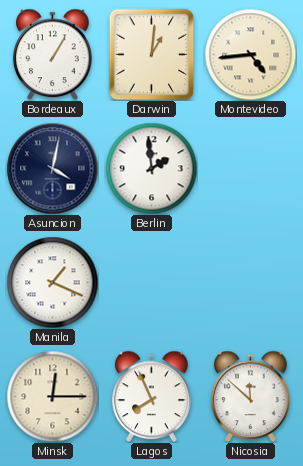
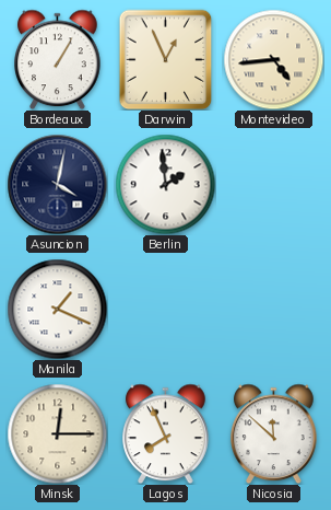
Darwin: 1:01 -> 12:56 (166, 59)
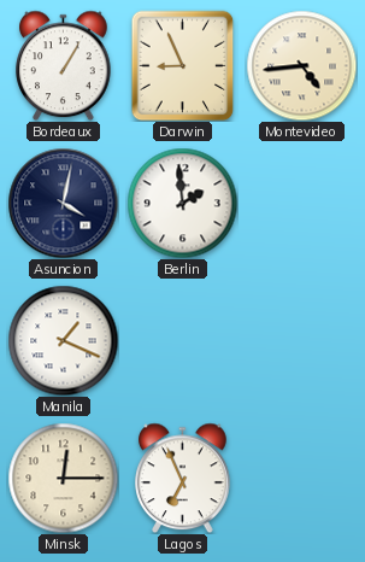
Darwin: 12:56 -> 8:56 (183, 65)
Lagos: 7:56 -> 6:56 (183, 478)
Nicosia: 11:52 -> none (274, 433)
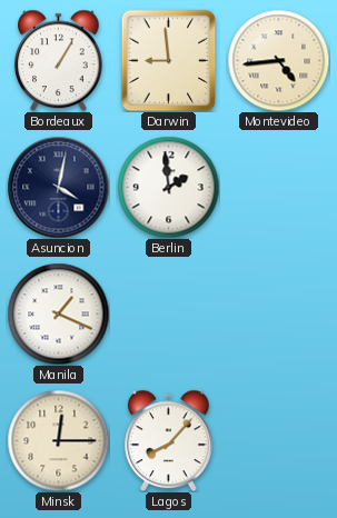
Darwin: 8:56 -> 8:59 (169, 60)
Lagos: 6:56 -> 8:07 (169, 440)
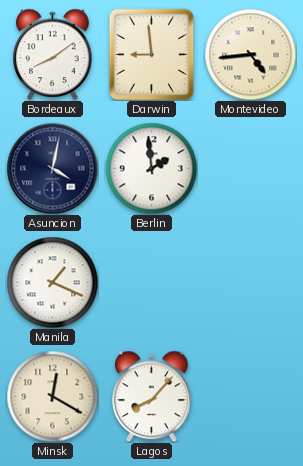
Bordeaux: 1:05 -> 8:09 (53, 54)
Minsk: 12:15 -> 12:20 (52, 396)
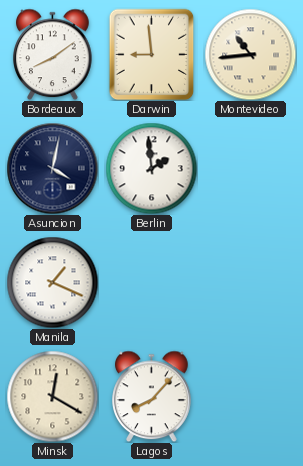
Montevideo: 4:44 -> 10:44 (250, 54)
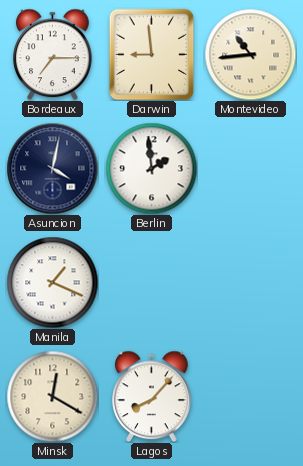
Bordeaux: 8:09 -> 7:15 (53, 54)
